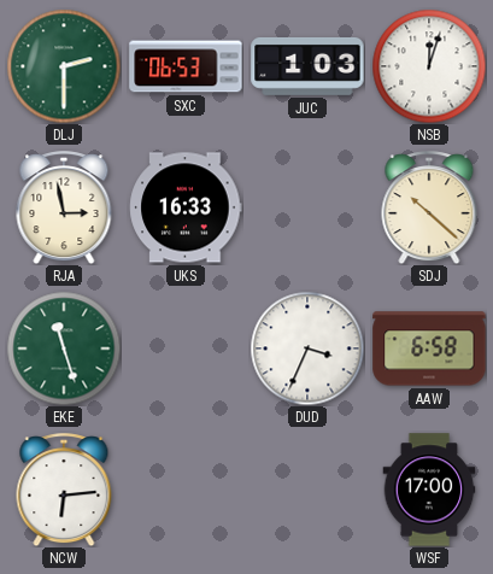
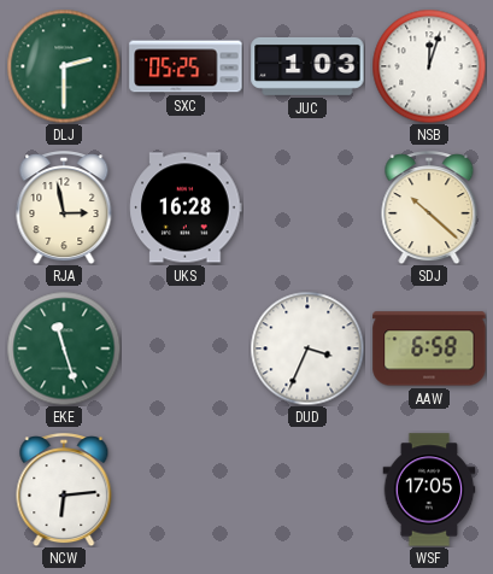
SXC: 06:53 -> 05:25 (186, 66)
UKS: 16:33 -> 16:28 (186, 207)
WSF: 17:00 -> 17:05 (429, 490)
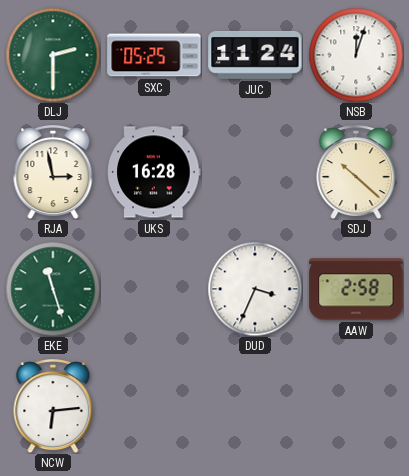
JUC: 1:03 -> 11:24 (255, 55)
AAW: 6:58 -> 2:58 (356, 289)
WSF: 17:05 -> none (429, 490)
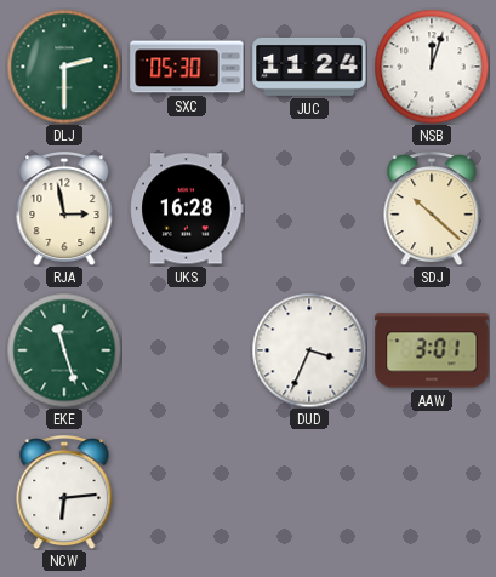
SXC: 05:25 -> 05:30 (187, 67)
AAW: 2:58 -> 3:01 (432, 350)
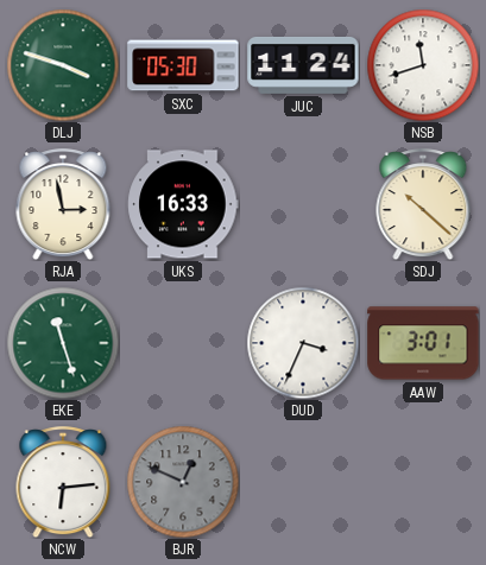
DLJ: 2:30 -> 3:48 (63, 65)
NSB: 12:03 -> 11:42 (423, 65)
UKS: 16:28 -> 16:33 (183, 204)
BJR: none -> 12:49 (183, 482)
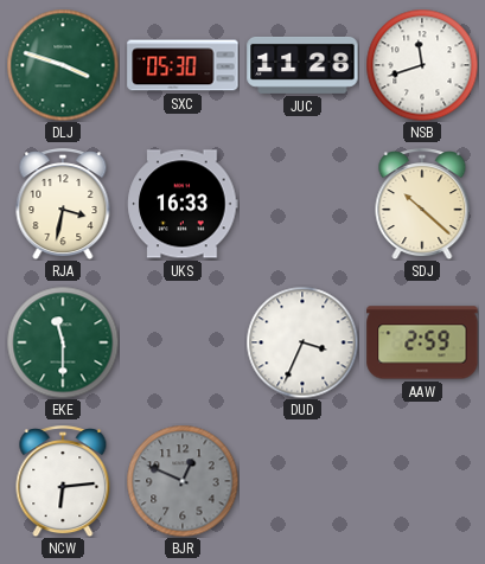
JUC: 11:24 -> 11:28 (302, 65)
RJA: 2:58 -> 3:32 (63, 204)
EKE: 11:27 -> 11:30 (63, 342)
AAW: 3:01 -> 2:59 (422, 342)
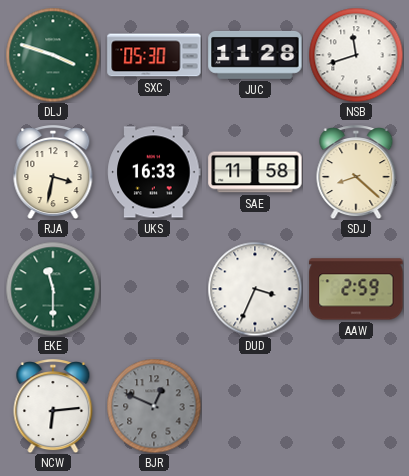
SAE: none -> 11:58 (255, 172)
SDJ: 10:22 -> 8:22 (356, 172)
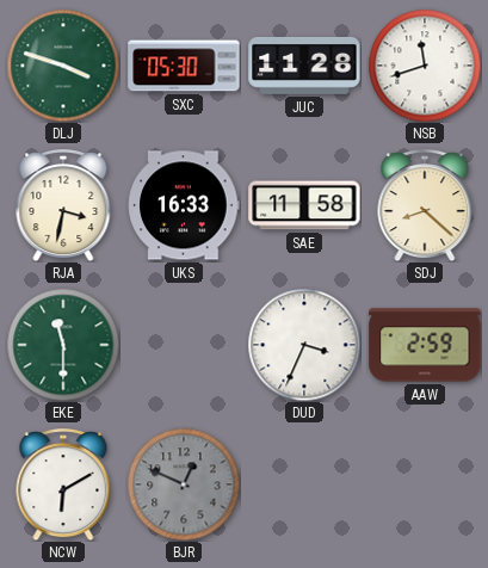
NCW: 6:14 -> 6:10 (63, 484)
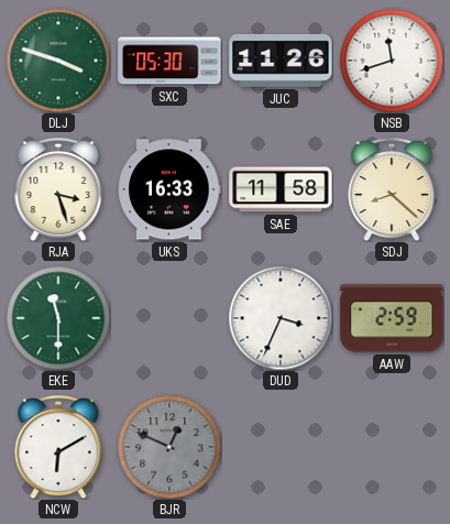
JUC: 11:28 -> 11:26 (281, 61)
RJA: 3:32 -> 3:27 (58, 189)
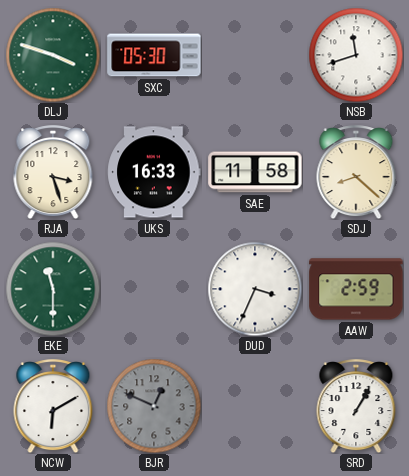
JUC: 11:26 -> none (281, 61)
SRD: none -> 1:05 (356, 406)
